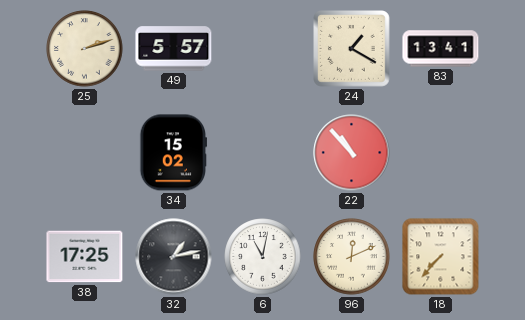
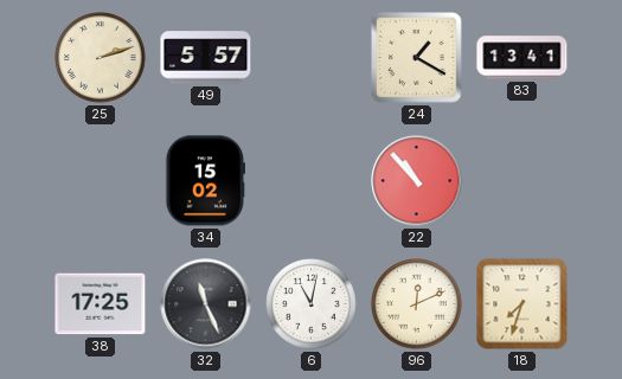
32: 1:13 -> 11:26 (206, 304)
18: 7:37 -> 7:33 (522, 304)
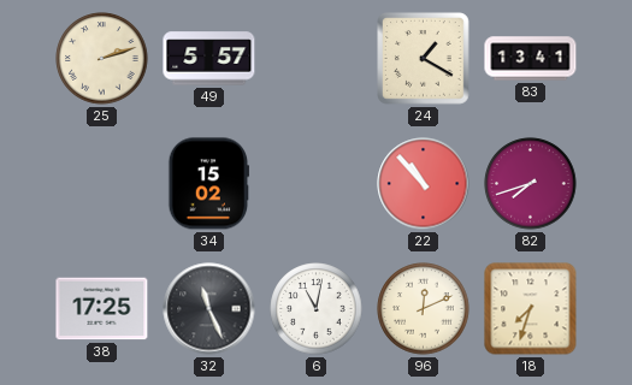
82: none -> 7:42 (531, 184)
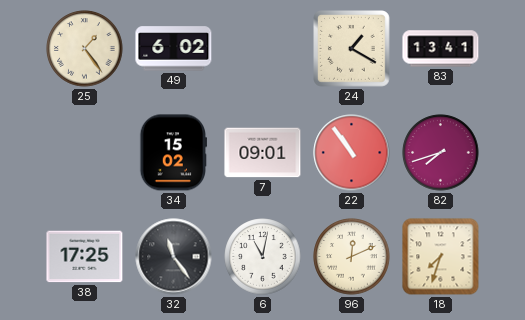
25: 2:12 -> 1:24 (85, 49)
49: 5:57 -> 6:02 (174, 49)
7: none -> 09:01 (263, 153)
22: 10:53 -> 10:54 (352, 153)
32: 11:26 -> 11:24 (174, 257)
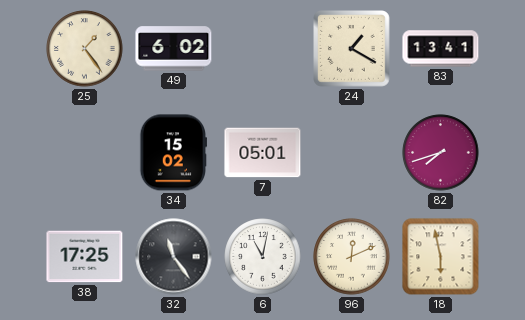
7: 09:01 -> 05:01 (263, 153)
22: 10:54 -> none (352, 153)
18: 7:33 -> 5:58 (441, 257)
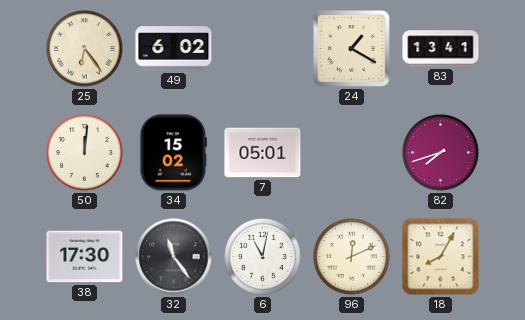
25: 1:24 -> 6:24 (85, 49)
50: none -> 12:01 (85, 153)
38: 17:25 -> 17:30 (85, 257)
18: 5:58 -> 8:05 (441, 257)
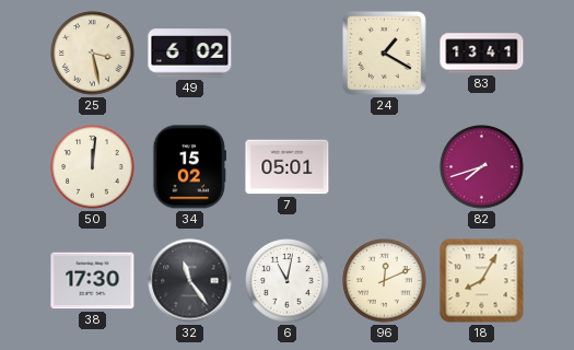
25: 6:24 -> 3:28 (93, 54)
